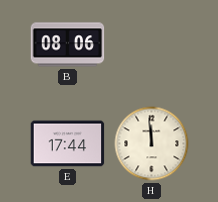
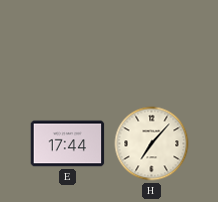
B: 08:06 -> none (68, 45)
H: 11:59 -> 7:07 (152, 144)
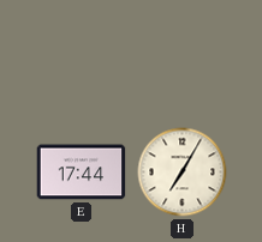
H: 7:07 -> 7:05 (183, 173)
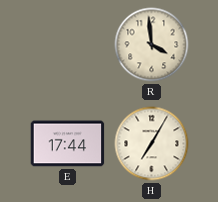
R: none -> 3:59 (152, 45)
